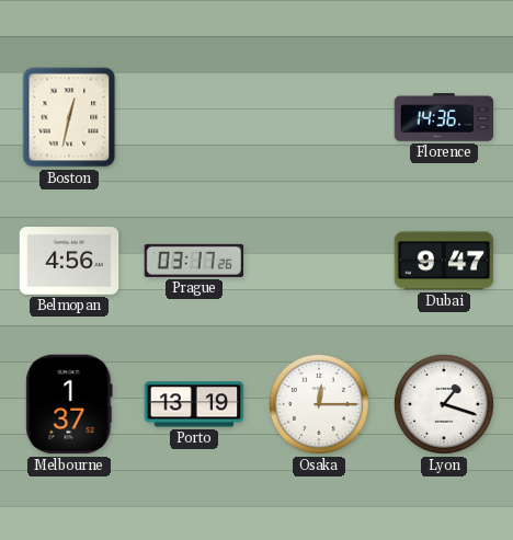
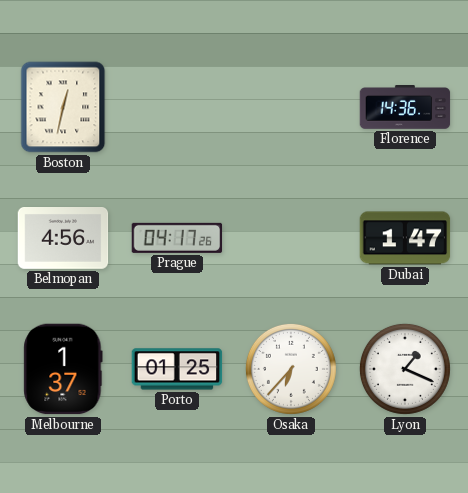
Prague: 03:17 -> 04:17 (177, 238)
Dubai: 9:47 -> 1:47 (405, 238)
Porto: 13:19 -> 01:25 (177, 369)
Osaka: 12:15 -> 6:37 (291, 369)
Lyon: 1:18 -> 1:19 (405, 369)
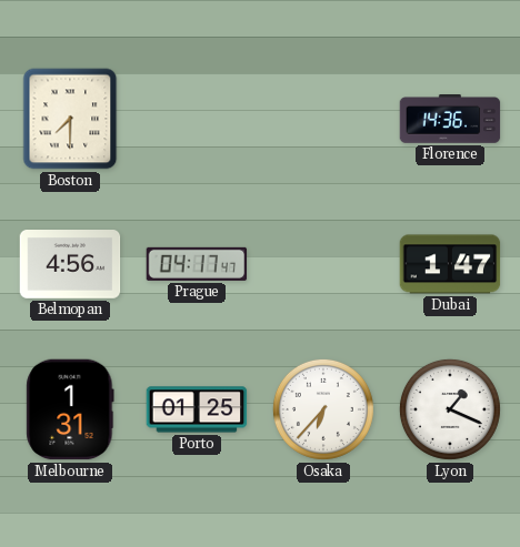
Boston: 12:32 -> 7:30 (70, 119)
Prague: 04:17:26 -> 04:17:47 (197, 264)
Melbourne: 1:37 -> 1:31 (70, 409)
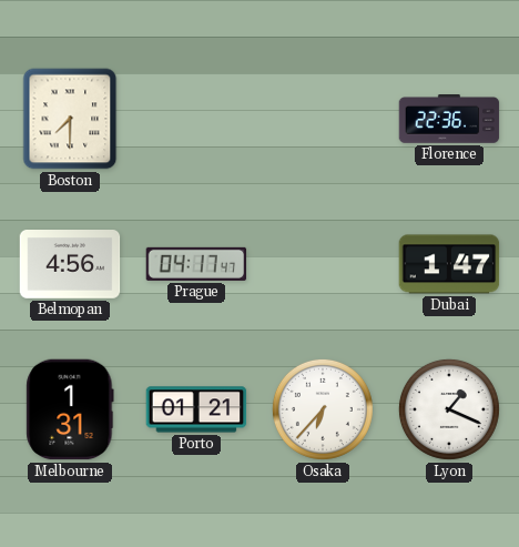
Florence: 14:36 -> 22:36 (449, 119)
Porto: 01:25 -> 01:21 (196, 409)
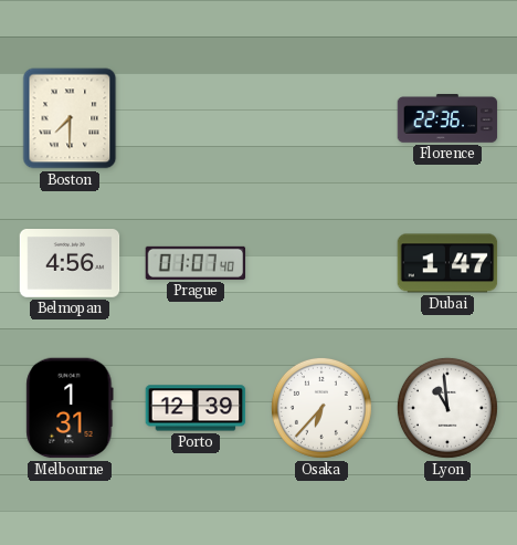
Prague: 04:17 -> 01:07 (196, 263)
Porto: 01:21 -> 12:39 (196, 408)
Lyon: 1:19 -> 10:59 (447, 408)
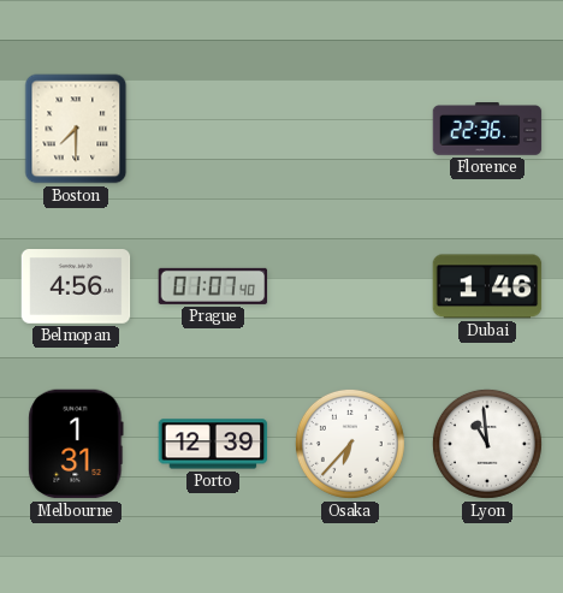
Dubai: 1:47 -> 1:46 (487, 286)
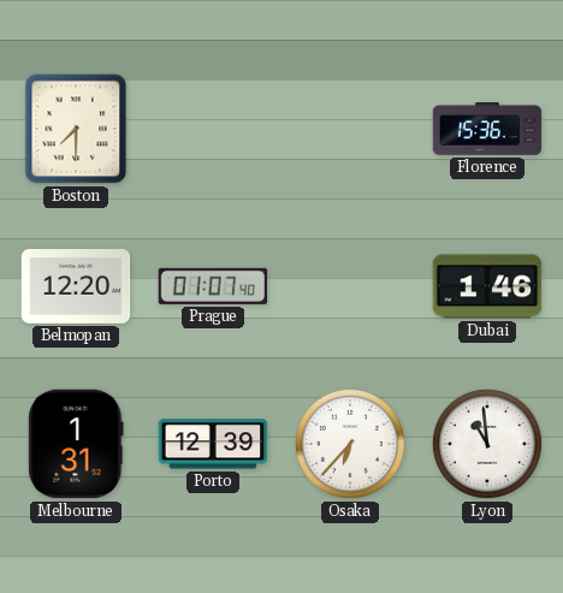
Florence: 22:36 -> 15:36 (487, 129)
Belmopan: 4:56 -> 12:20 (76, 287)
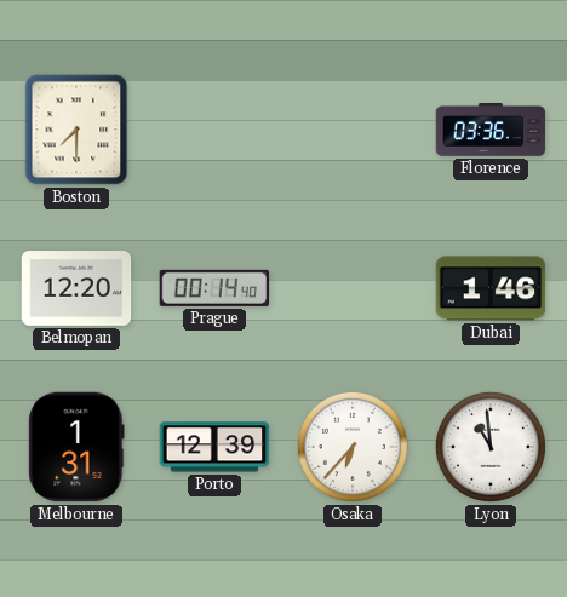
Florence: 15:36 -> 03:36 (491, 130)
Prague: 01:07 -> 00:14 (214, 288)
